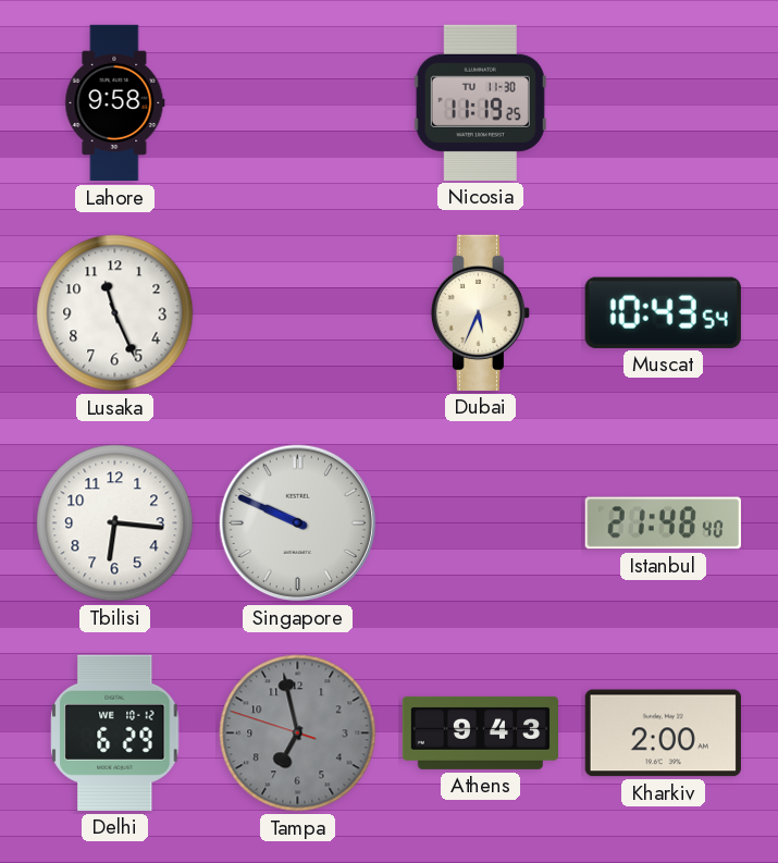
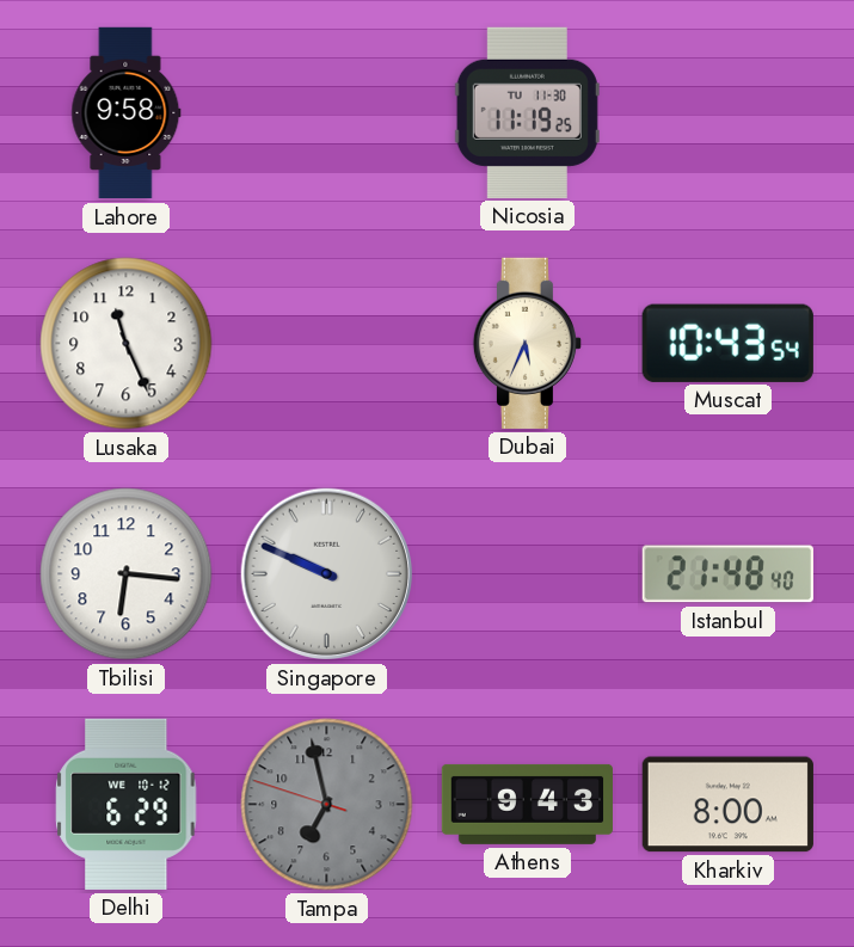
Kharkiv: 2:00 -> 8:00 (727, 805)
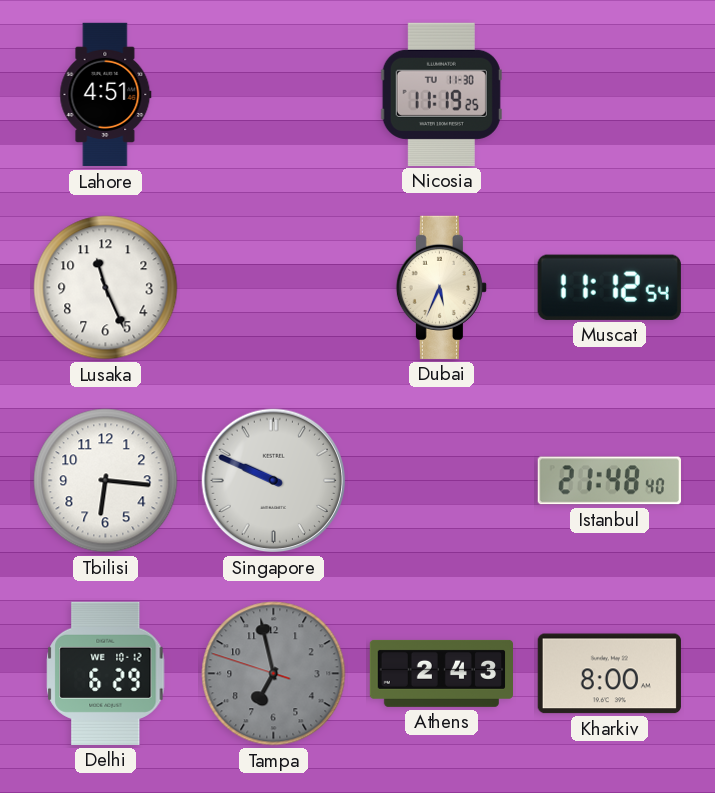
Lahore: 9:58 -> 4:51 (106, 95)
Muscat: 10:43 -> 11:12 (609, 287)
Athens: 9:43 -> 2:43 (442, 673)
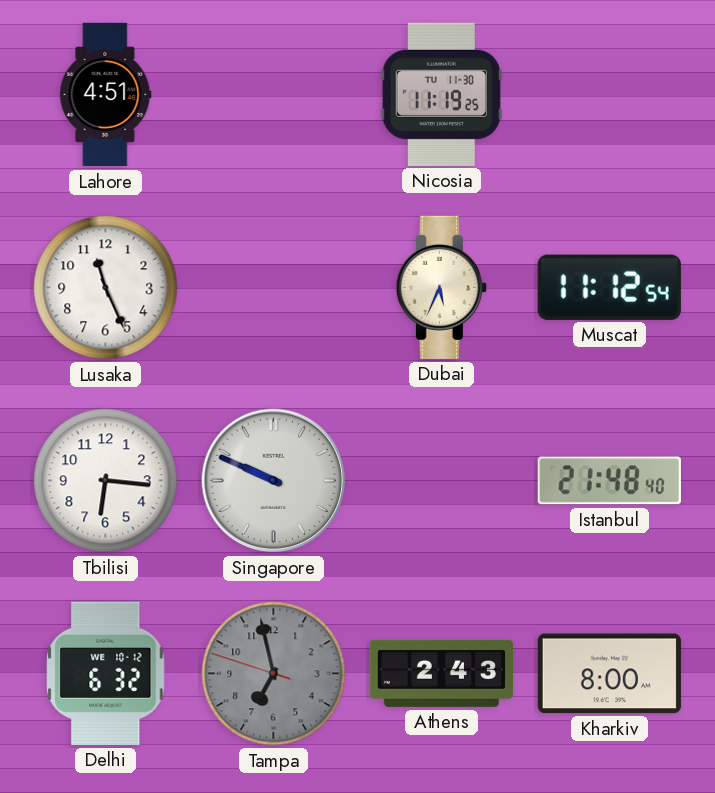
Delhi: 6:29 -> 6:32 (106, 673)
